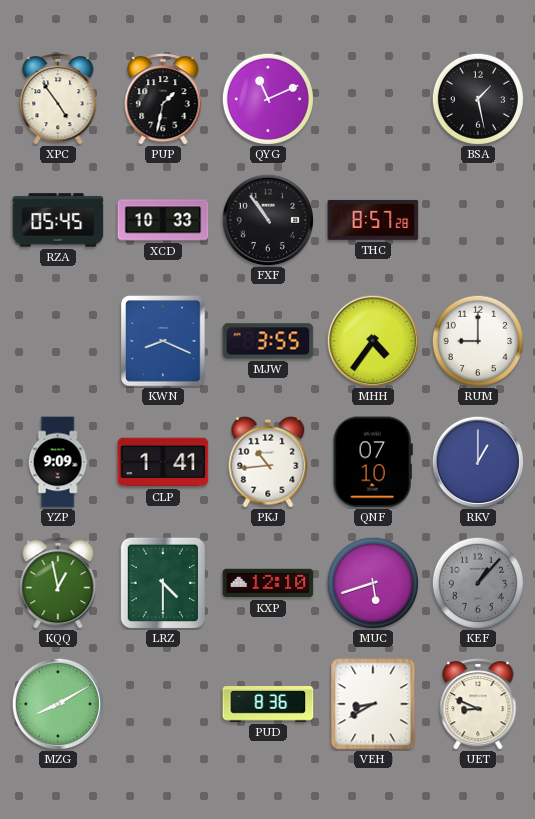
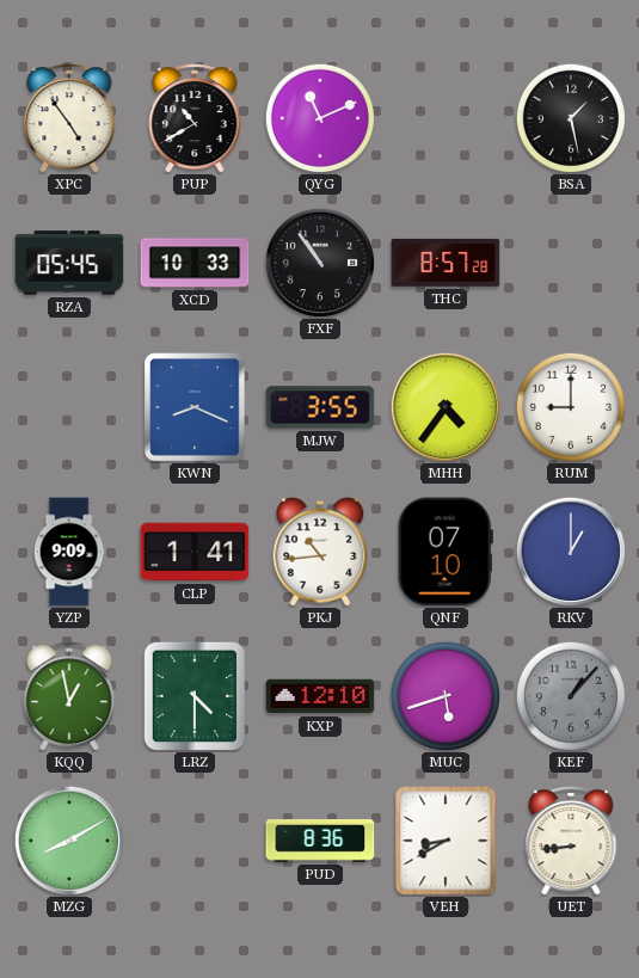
PUP: 1:32 -> 10:40 (195, 119)
UET: 8:49 -> 8:44 (571, 842)
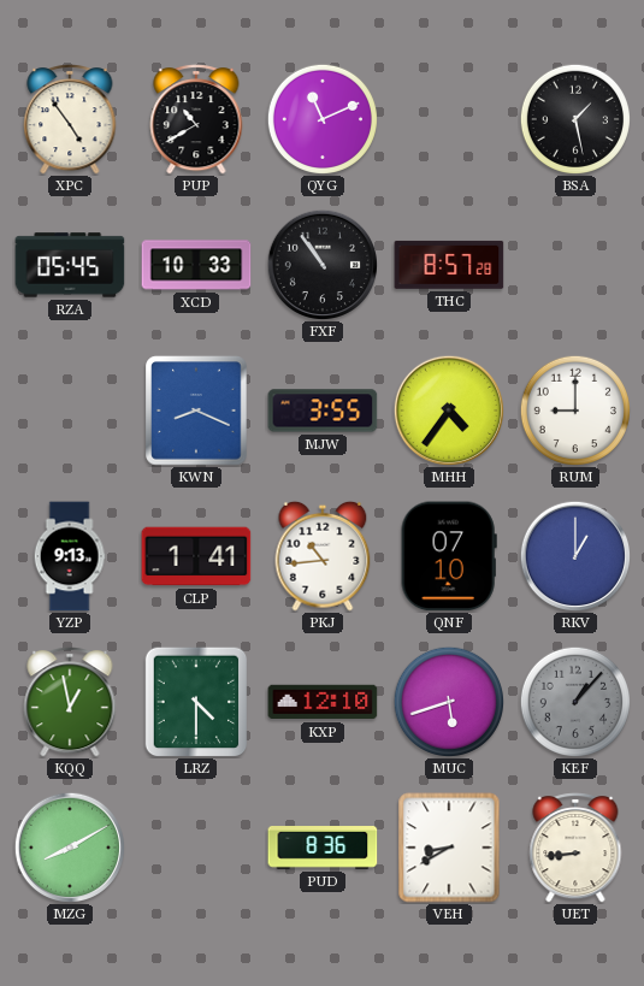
YZP: 9:09 -> 9:13 (70, 556)
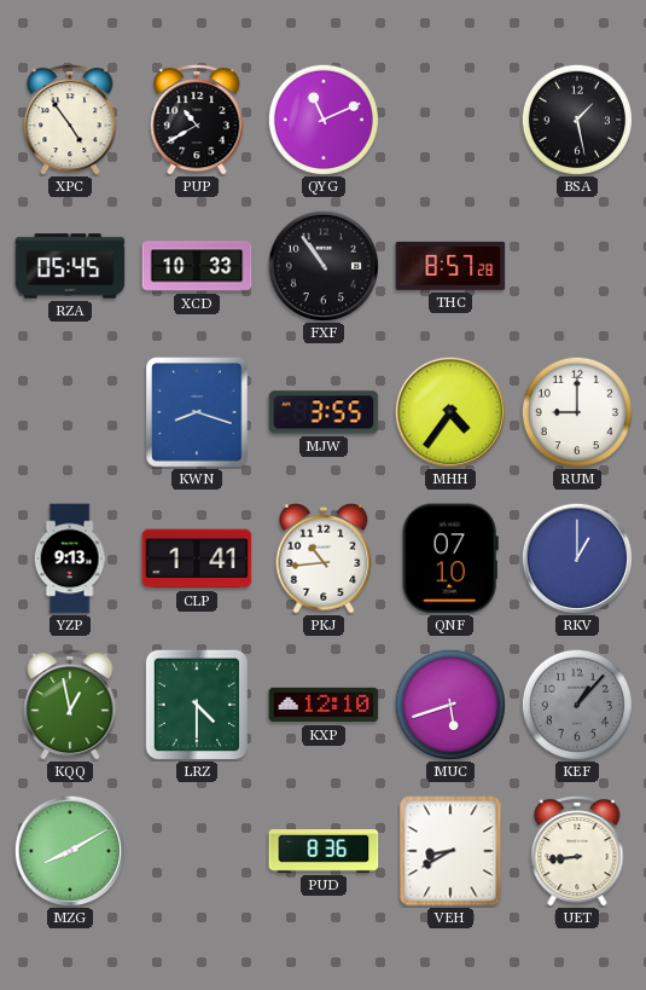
KWN: 8:19 -> 8:18 (197, 412)
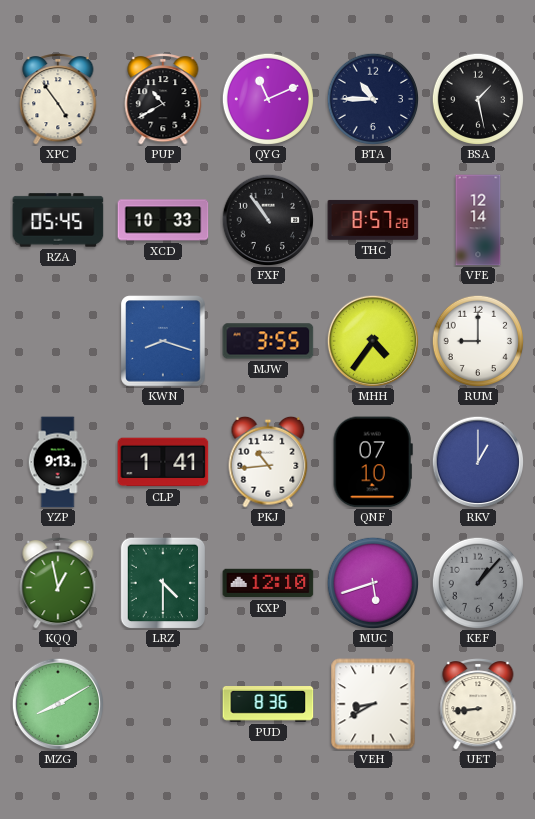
BTA: none -> 10:45 (372, 98)
VFE: none -> 12:14 (478, 220)
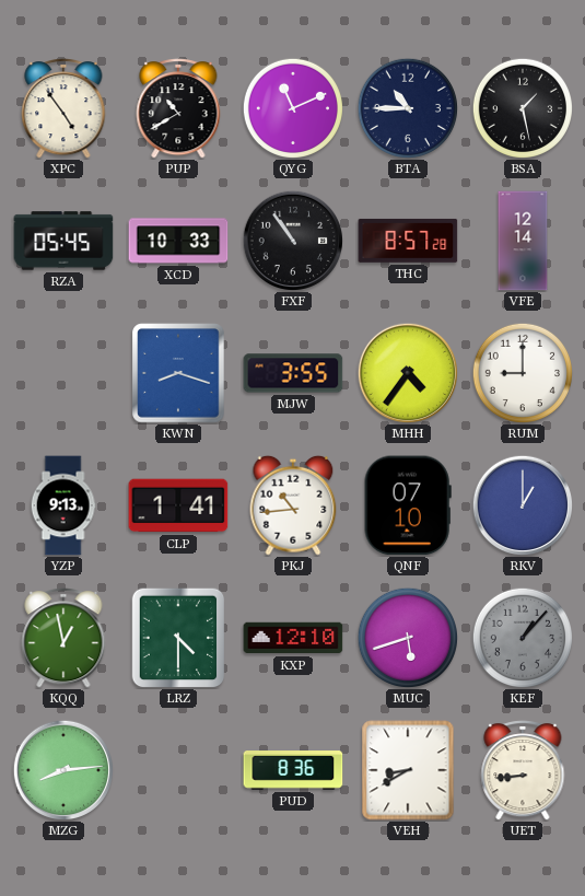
MZG: 8:10 -> 8:14 (62, 769)
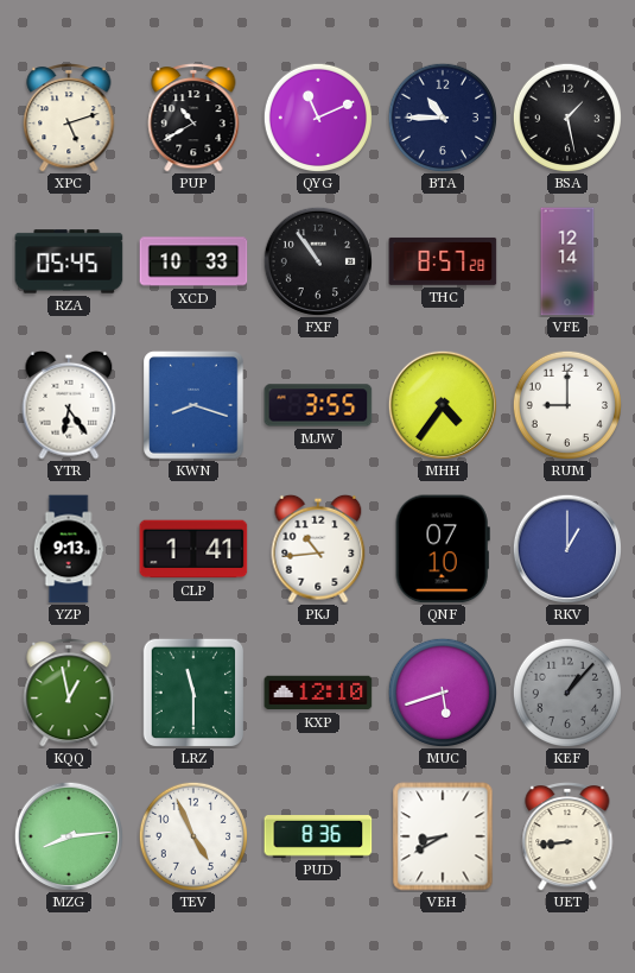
XPC: 4:54 -> 5:12 (69, 119)
YTR: none -> 6:24 (69, 405)
LRZ: 4:30 -> 11:30 (193, 693)
TEV: none -> 4:56 (192, 835)
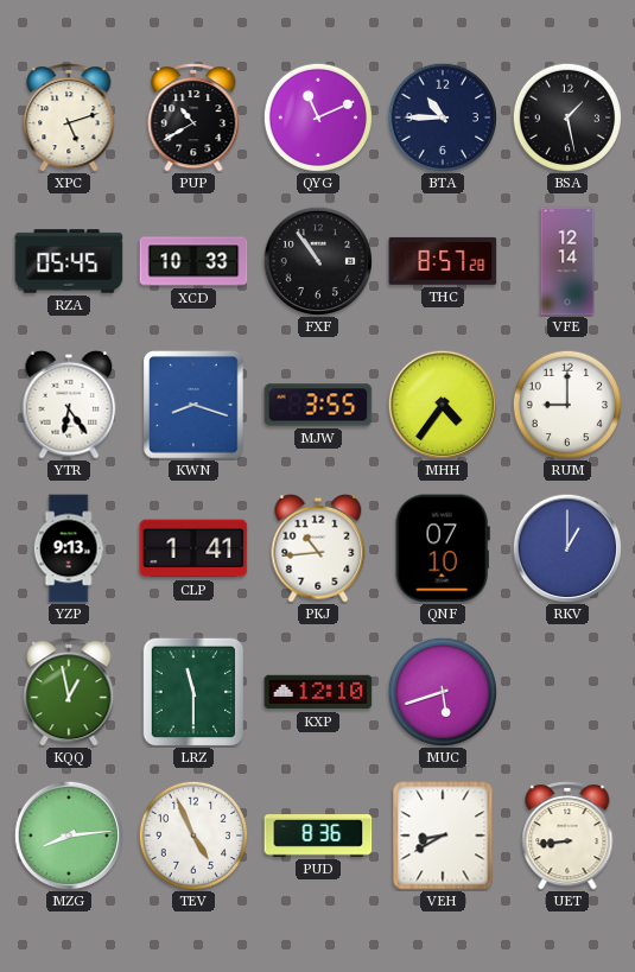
KEF: 1:07 -> none (566, 691)
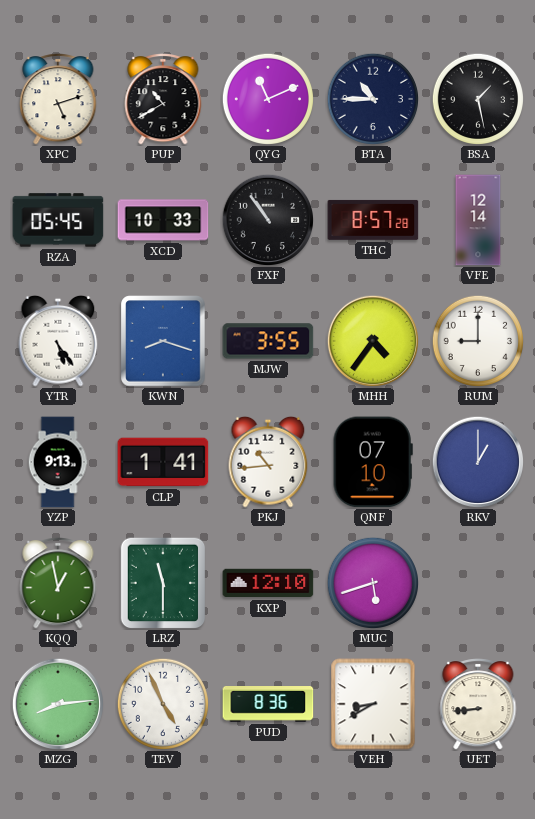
YTR: 6:24 -> 5:24 (58, 341)
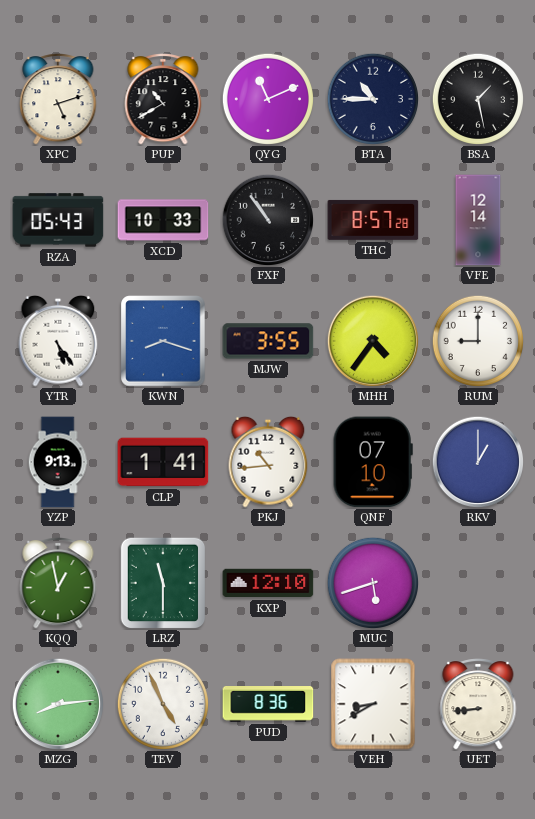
RZA: 05:45 -> 05:43 (58, 220)
